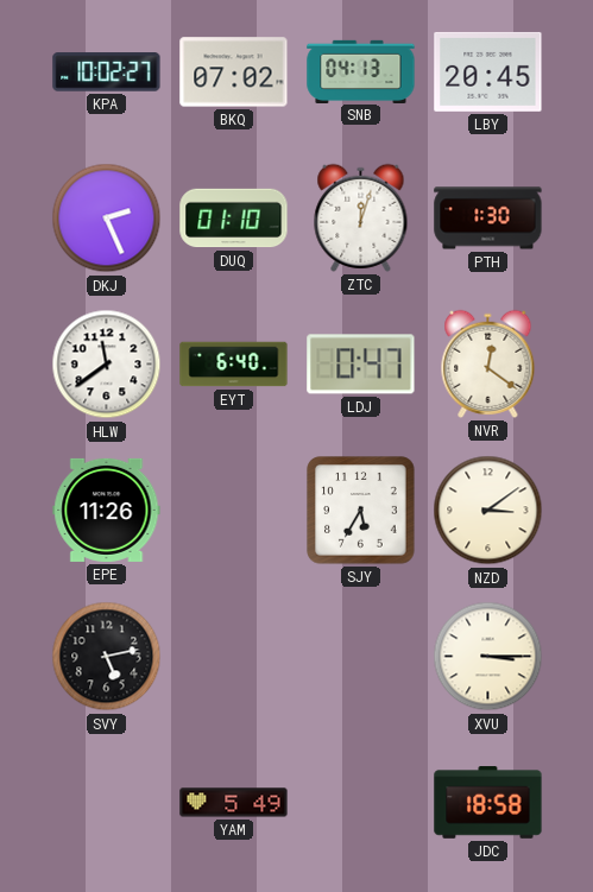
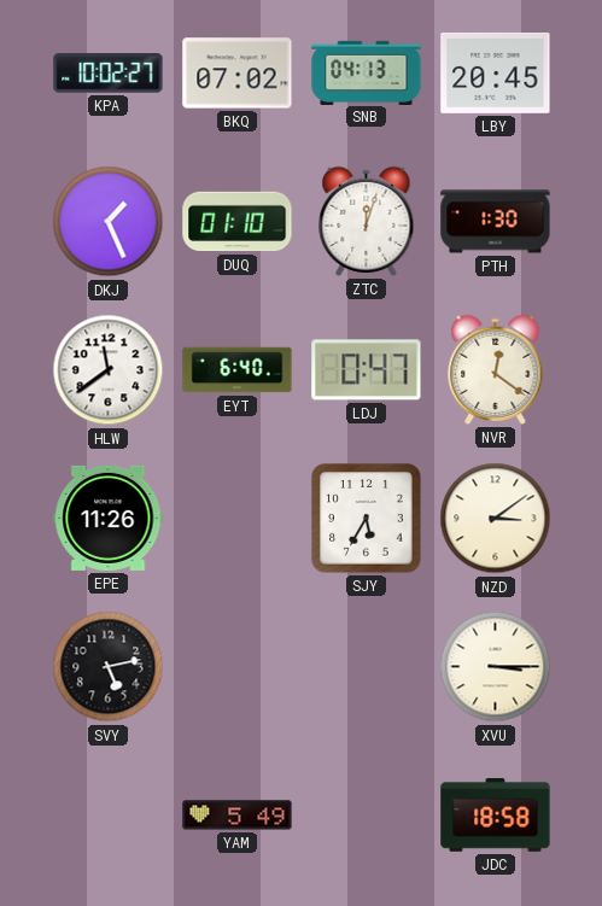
DKJ: 2:26 -> 1:26 (109, 222)
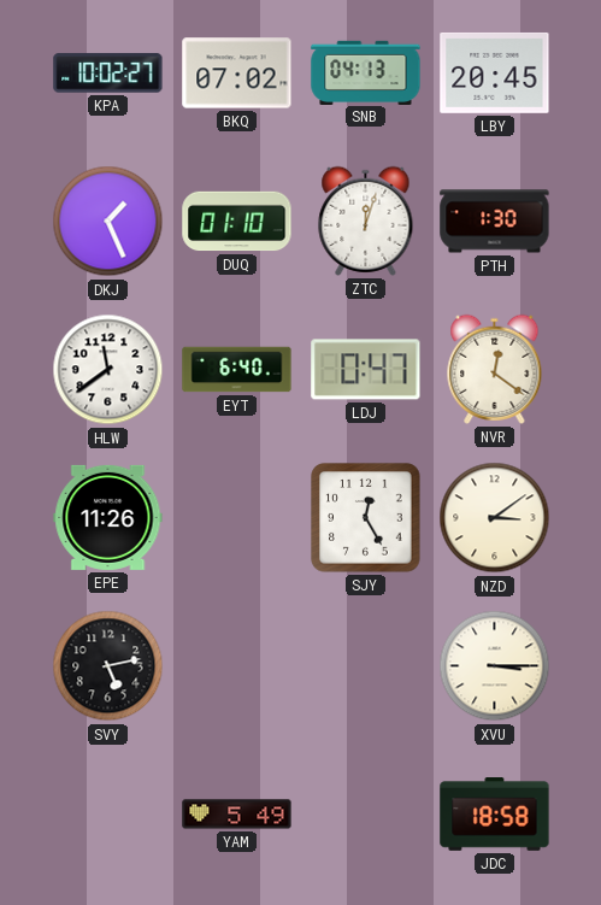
SJY: 5:35 -> 12:25 (366, 518)
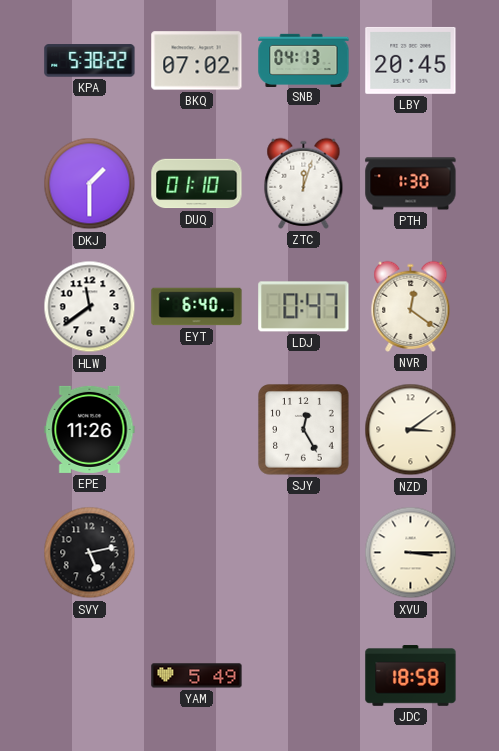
KPA: 10:02 -> 5:38 (90, 61)
DKJ: 1:26 -> 1:30 (90, 184)
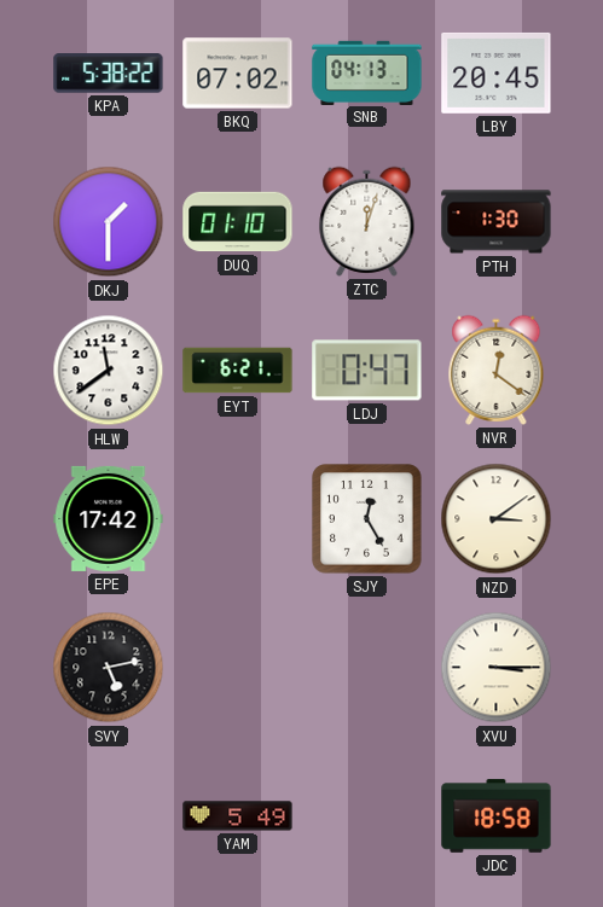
EYT: 6:40 -> 6:21 (238, 371)
EPE: 11:26 -> 17:42 (109, 518)
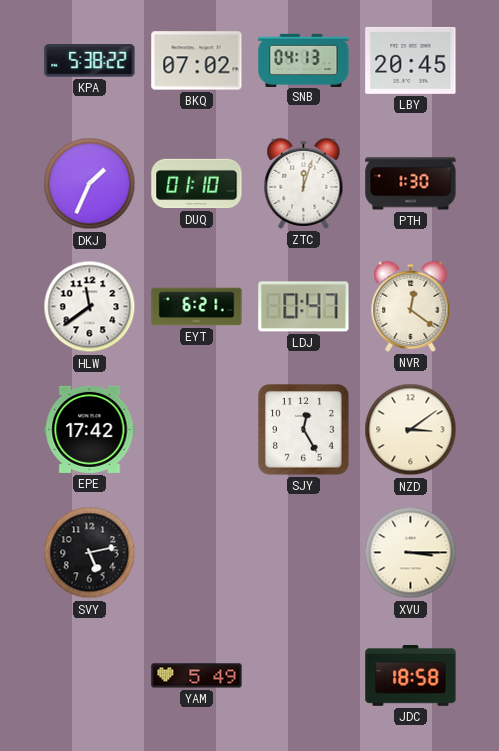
DKJ: 1:30 -> 1:34 (90, 184)
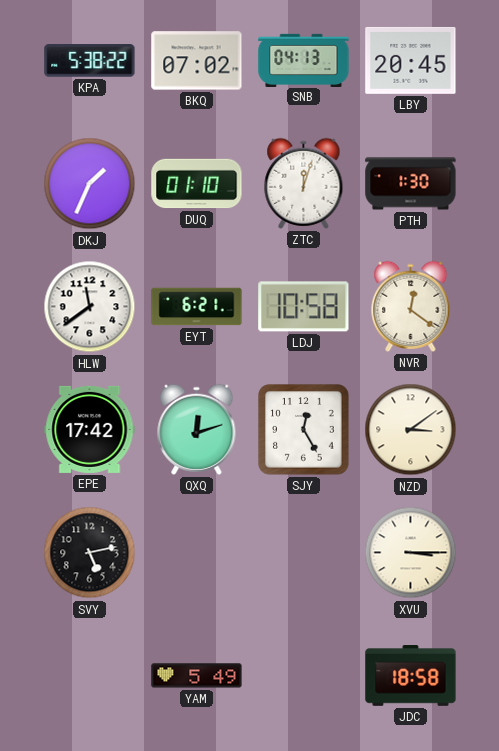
LDJ: 0:47 -> 10:58 (304, 307)
QXQ: none -> 12:12 (197, 429)
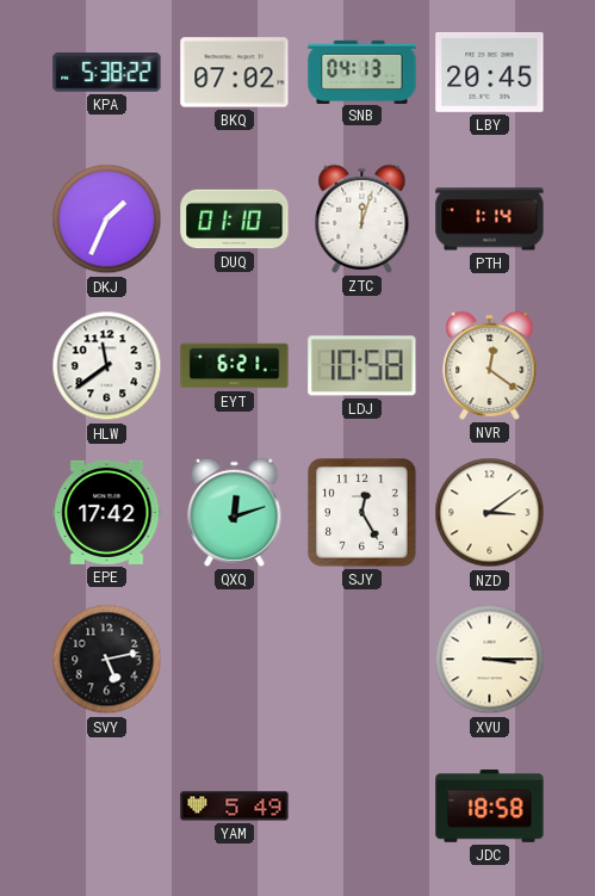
PTH: 1:30 -> 1:14 (490, 220)
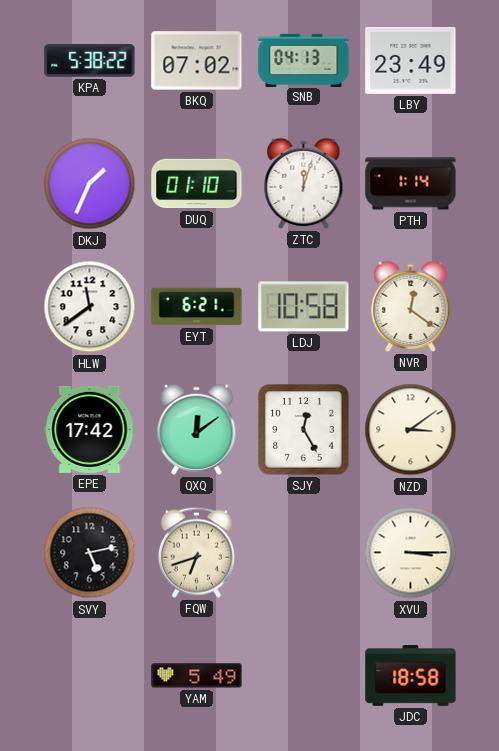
LBY: 20:45 -> 23:49 (411, 60)
QXQ: 12:12 -> 12:09 (197, 429)
FQW: none -> 6:42 (196, 552)
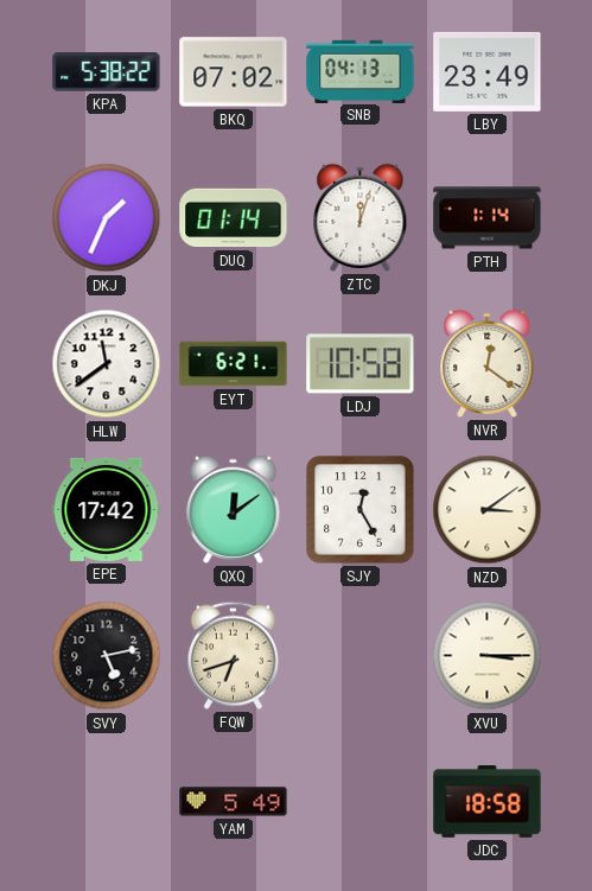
DUQ: 01:10 -> 01:14 (234, 218)
